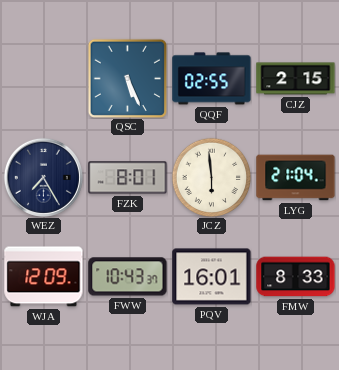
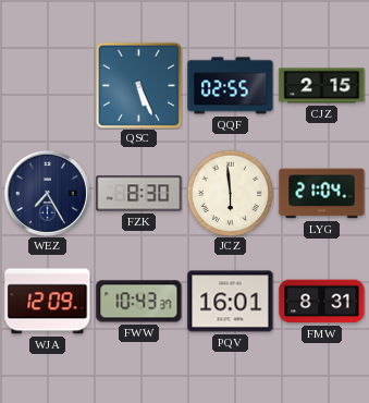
FZK: 8:01 -> 8:30 (139, 194)
FMW: 8:33 -> 8:31 (322, 302)
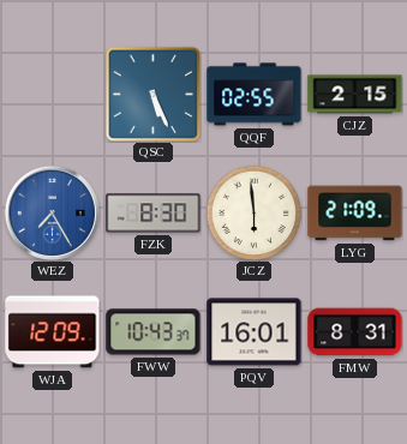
WEZ dial: navy -> blue (52, 212)
LYG: 21:04 -> 21:09 (355, 214)
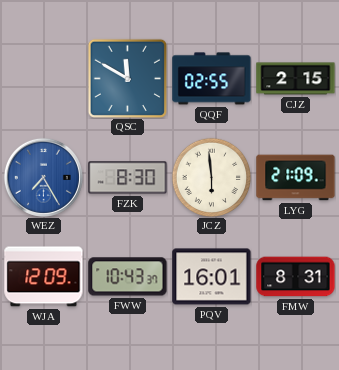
QSC: 5:26 -> 11:50 (127, 78)
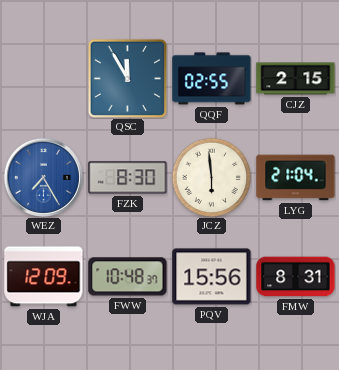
QSC: 11:50 -> 11:55 (127, 78)
LYG: 21:09 -> 21:04 (296, 178)
FWW: 10:43 -> 10:48 (128, 277)
PQV: 16:01 -> 15:56 (212, 277)
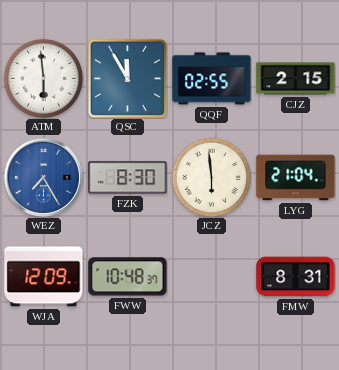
ATM: none -> 5:59 (43, 78)
PQV: 15:56 -> none (212, 277)
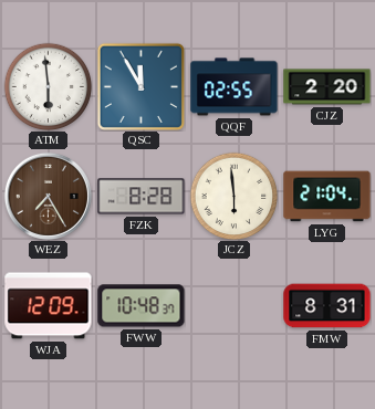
CJZ: 2:15 -> 2:20 (327, 87)
WEZ dial: blue -> brown (48, 196)
FZK: 8:30 -> 8:28 (142, 197)
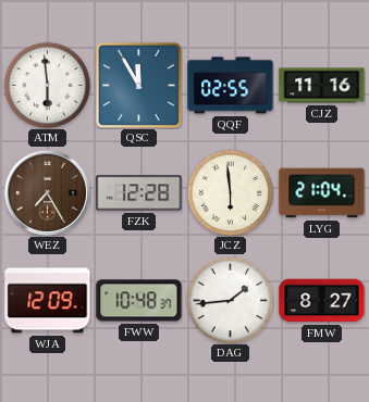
CJZ: 2:20 -> 11:16 (322, 86)
FZK: 8:28 -> 12:28 (139, 193)
DAG: none -> 1:44 (230, 300)
FMW: 8:31 -> 8:27 (322, 301)
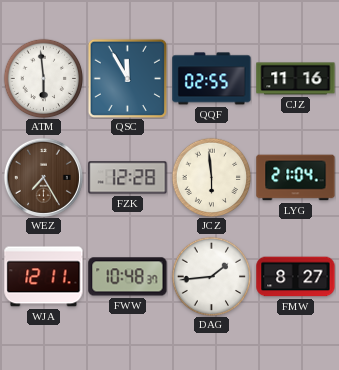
WJA: 12:09 -> 12:11 (44, 277)
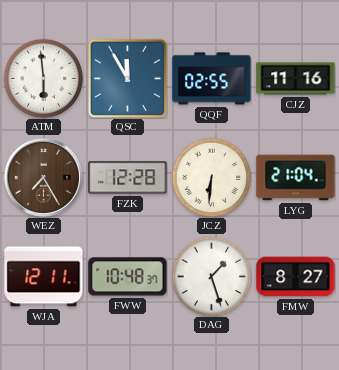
JCZ: 5:59 -> 6:31 (211, 177)
DAG: 1:44 -> 1:27 (211, 276)
